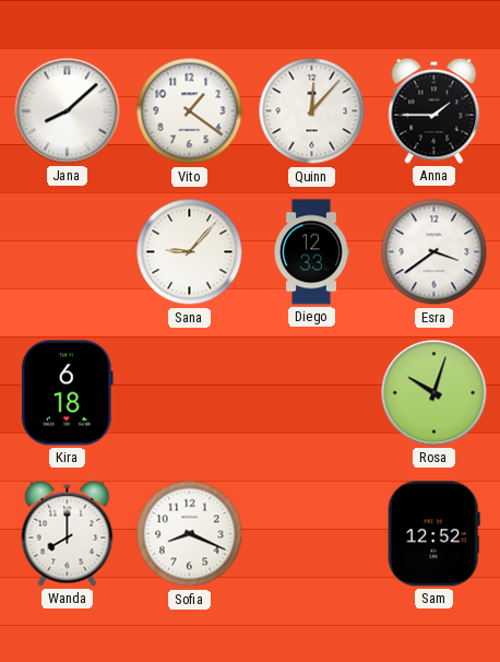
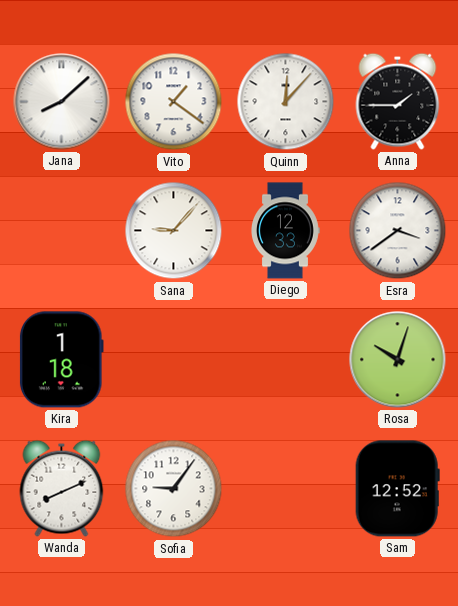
Kira: 6:18 -> 1:18 (61, 360)
Wanda: 8:00 -> 8:11 (62, 488)
Sofia: 8:19 -> 9:06 (174, 489)
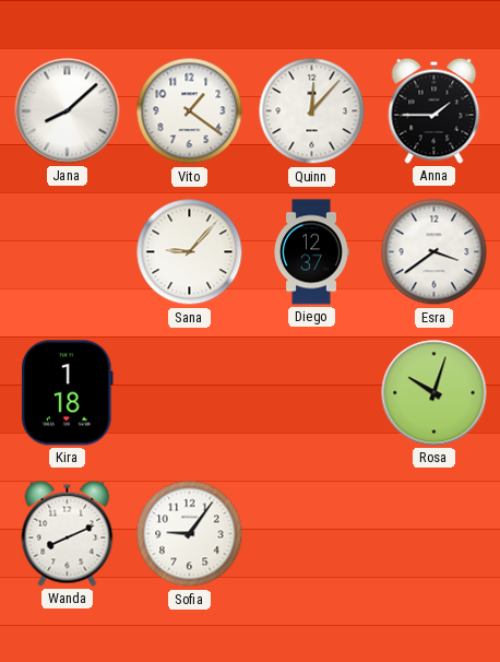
Diego: 12:33 -> 12:37 (312, 252)
Sam: 12:52 -> none (397, 489)
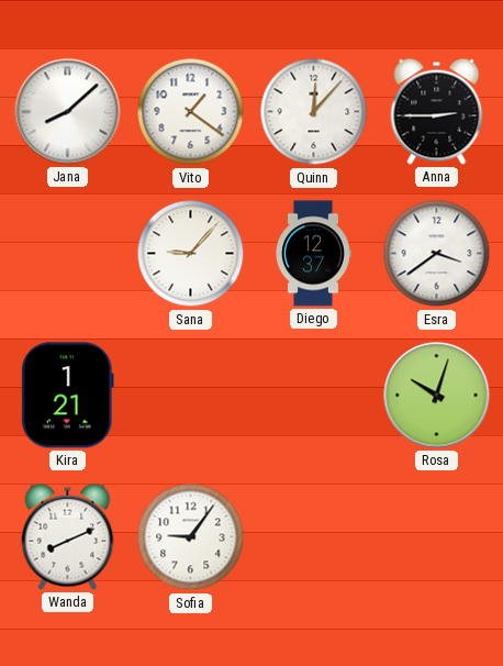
Anna: 1:45 -> 2:45 (437, 111)
Kira: 1:18 -> 1:21 (67, 396)
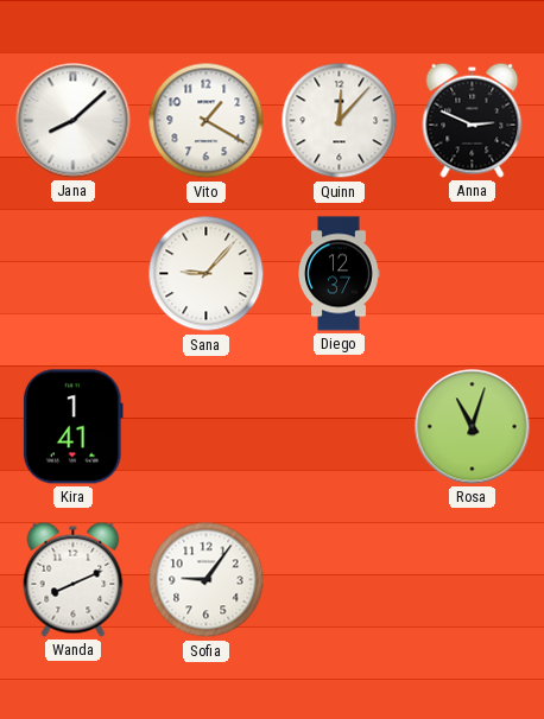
Vito: 1:21 -> 1:20 (207, 121)
Anna: 2:45 -> 2:49 (473, 120)
Esra: 3:39 -> none (437, 254)
Kira: 1:21 -> 1:41 (72, 427)
Rosa: 10:03 -> 11:03 (473, 427)
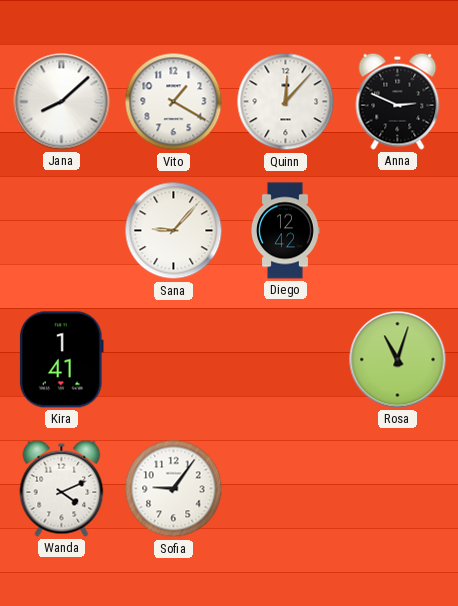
Diego: 12:37 -> 12:42 (286, 231)
Wanda: 8:11 -> 4:11 (62, 488)
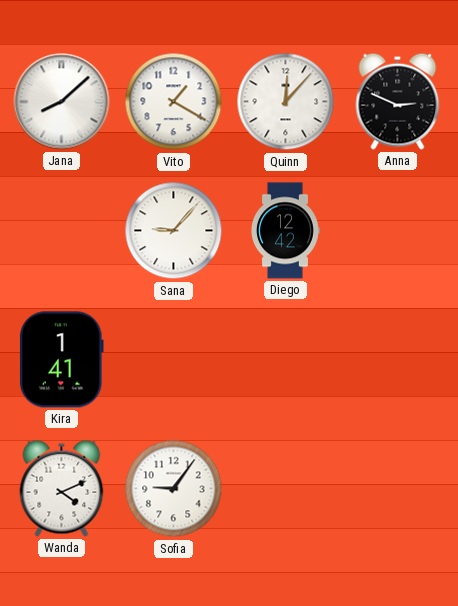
Rosa: 11:03 -> none (398, 360)
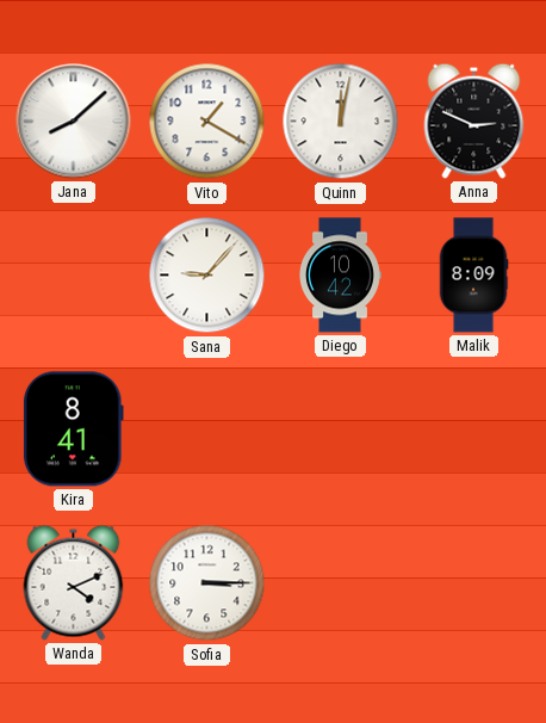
Quinn: 12:07 -> 12:02 (341, 122)
Diego: 12:42 -> 10:42 (341, 276)
Malik: none -> 8:09 (473, 276)
Kira: 1:41 -> 8:41 (73, 430)
Sofia: 9:06 -> 3:15 (207, 583)
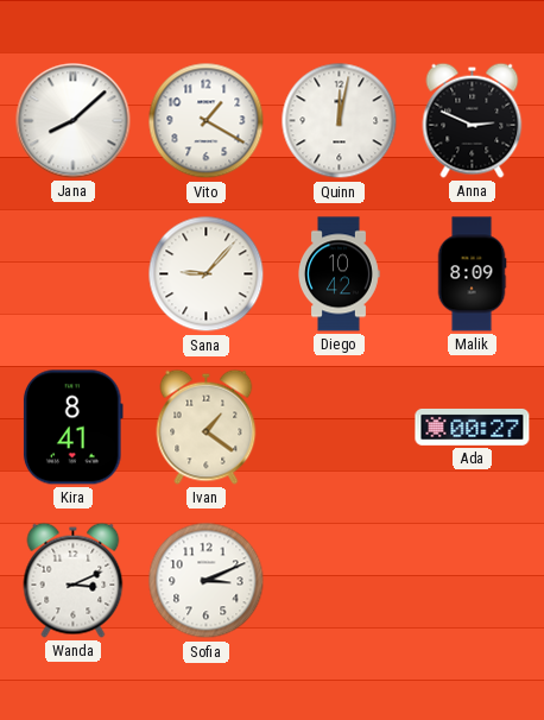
Ivan: none -> 1:21 (207, 427)
Ada: none -> 00:27 (473, 427)
Wanda: 4:11 -> 3:11 (74, 580)
Sofia: 3:15 -> 3:11 (207, 581)
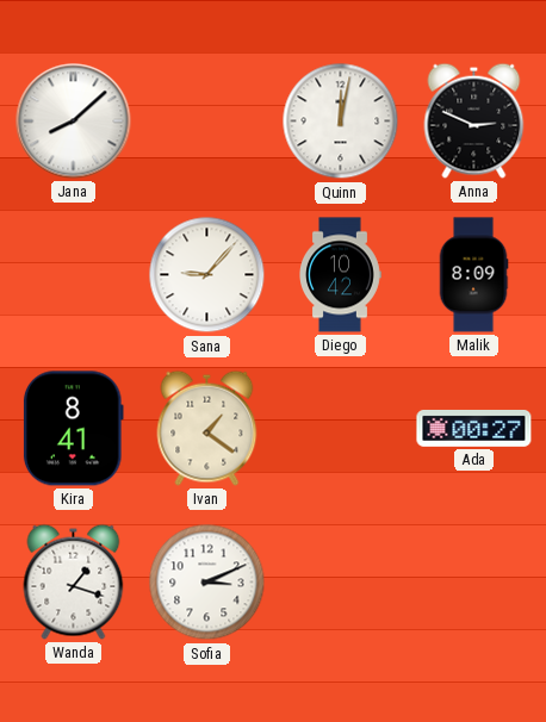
Vito: 1:20 -> none (207, 121)
Wanda: 3:11 -> 1:18 (74, 581)
